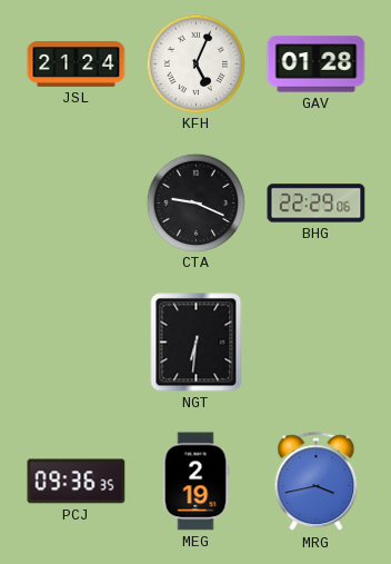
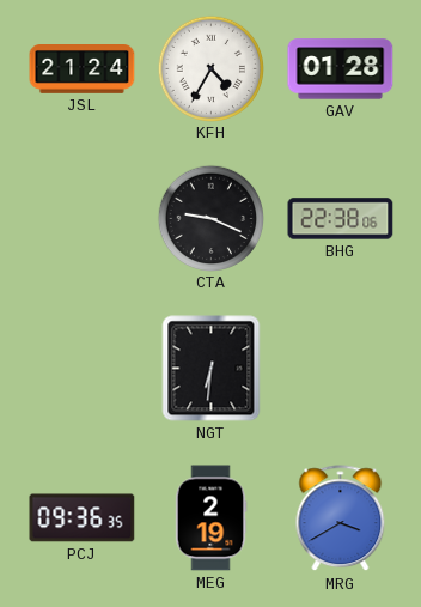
KFH: 5:04 -> 4:35 (210, 68)
BHG: 22:29 -> 22:38 (341, 219)
MRG: 3:43 -> 3:40 (341, 518)
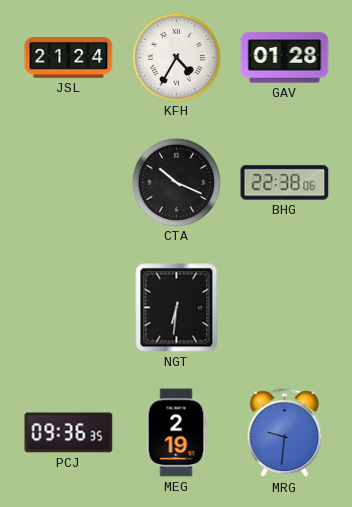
CTA: 9:19 -> 10:19 (176, 182)
MRG: 3:40 -> 9:31 (285, 433)
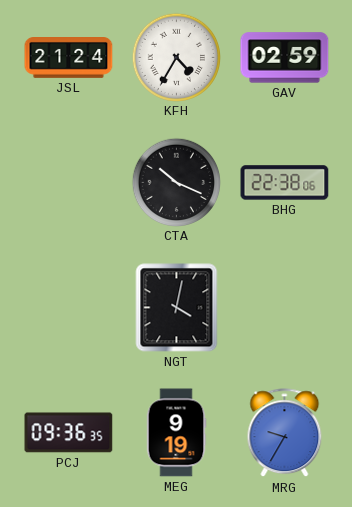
GAV: 01:28 -> 02:59 (285, 58)
NGT: 6:31 -> 4:02 (177, 308)
MEG: 2:19 -> 9:19 (176, 433)
MRG: 9:31 -> 9:35 (285, 433)
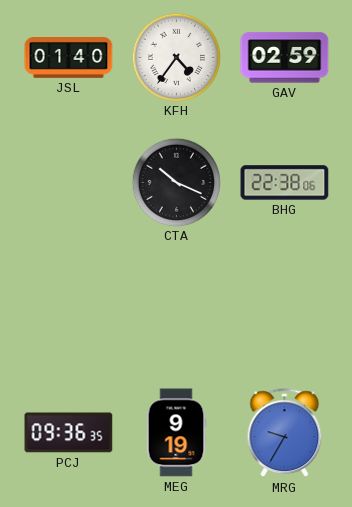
JSL: 21:24 -> 01:40 (69, 58)
KFH: 4:35 -> 4:36 (176, 57)
NGT: 4:02 -> none (177, 308)
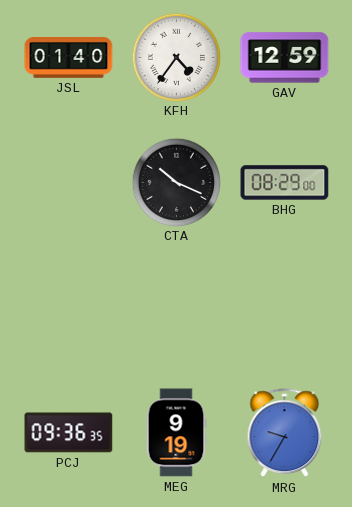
GAV: 02:59 -> 12:59 (285, 58)
BHG: 22:38 -> 08:29 (285, 183)
